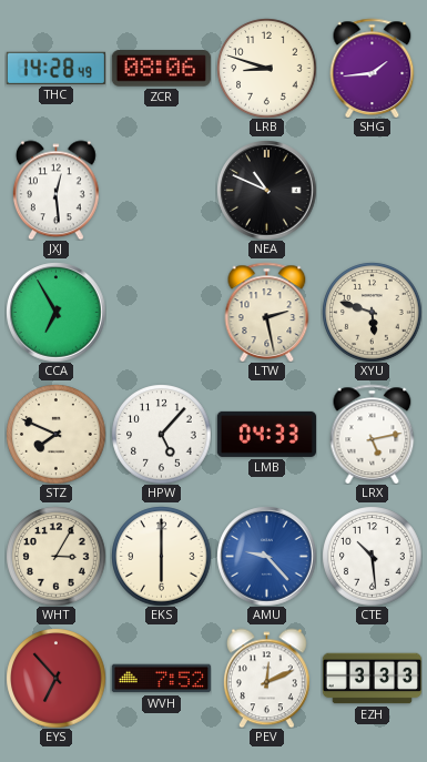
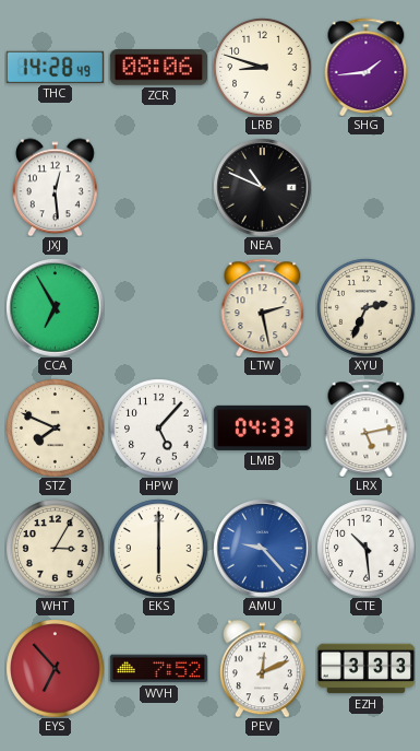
XYU: 5:48 -> 2:34 (365, 307)
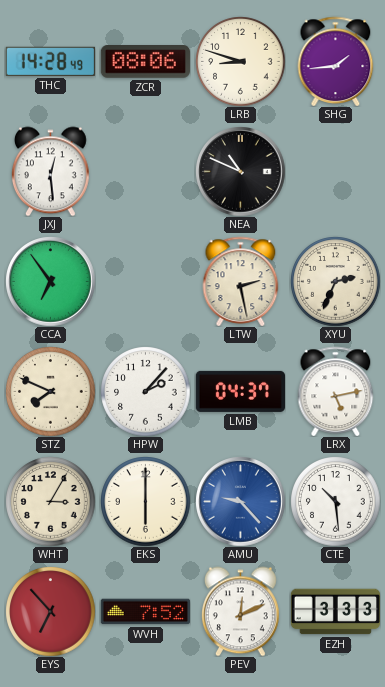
CCA: 6:55 -> 6:54 (50, 281)
HPW: 5:07 -> 2:07 (145, 391)
LMB: 04:33 -> 04:37 (240, 391)
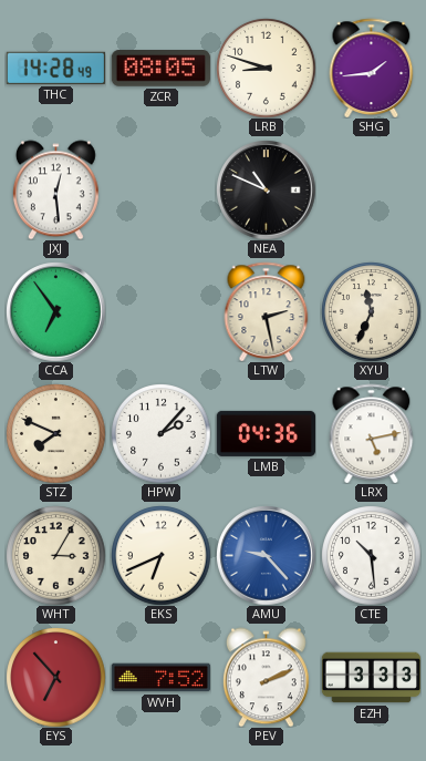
ZCR: 08:06 -> 08:05 (160, 69)
XYU: 2:34 -> 11:34 (371, 311)
LMB: 04:37 -> 04:36 (266, 433)
EKS: 6:00 -> 6:41 (160, 555)
PEV: 12:11 -> 2:11 (266, 677)
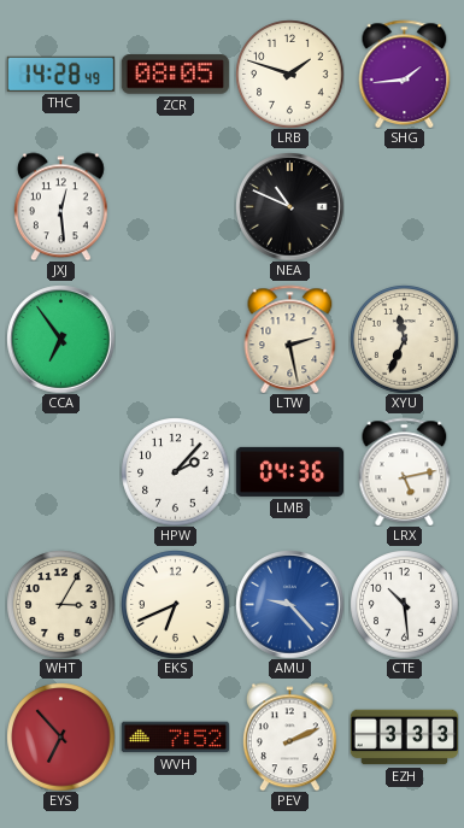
LRB: 8:48 -> 1:48 (289, 74)
STZ: 7:49 -> none (55, 433)
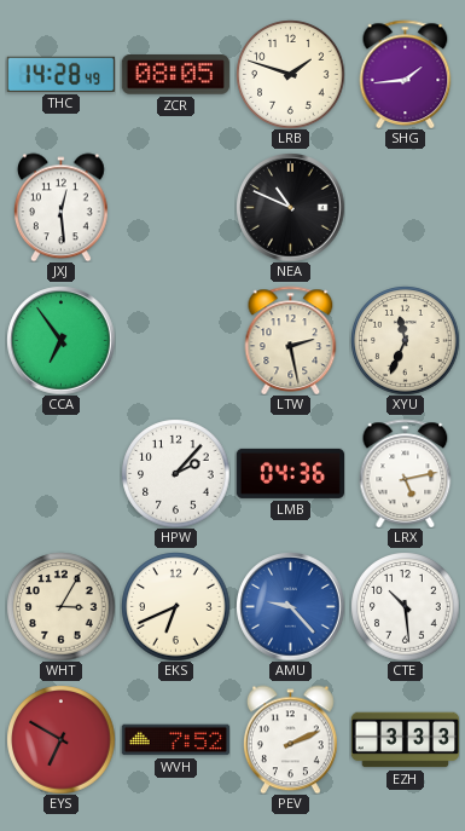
EYS: 6:53 -> 6:50 (60, 739)
